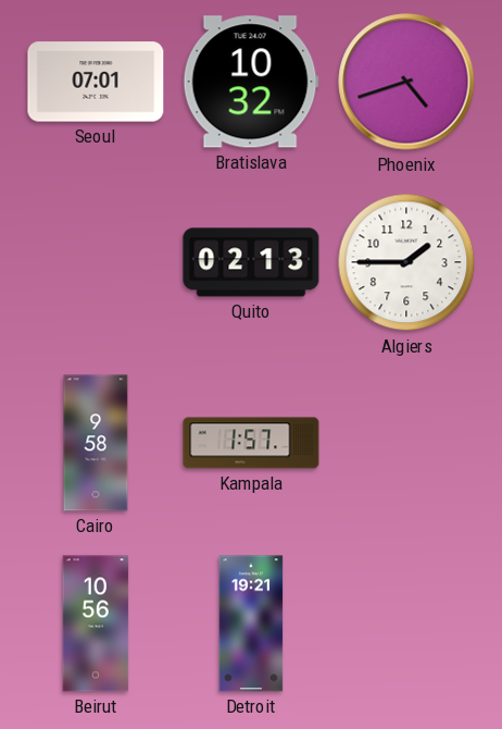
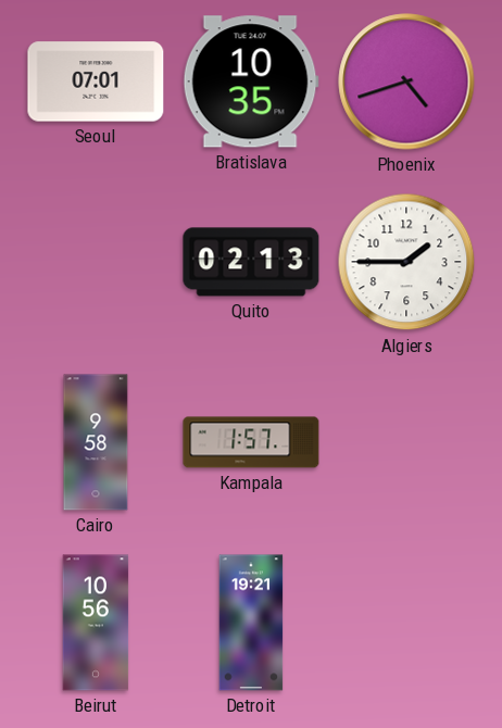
Bratislava: 10:32 -> 10:35 (251, 81)
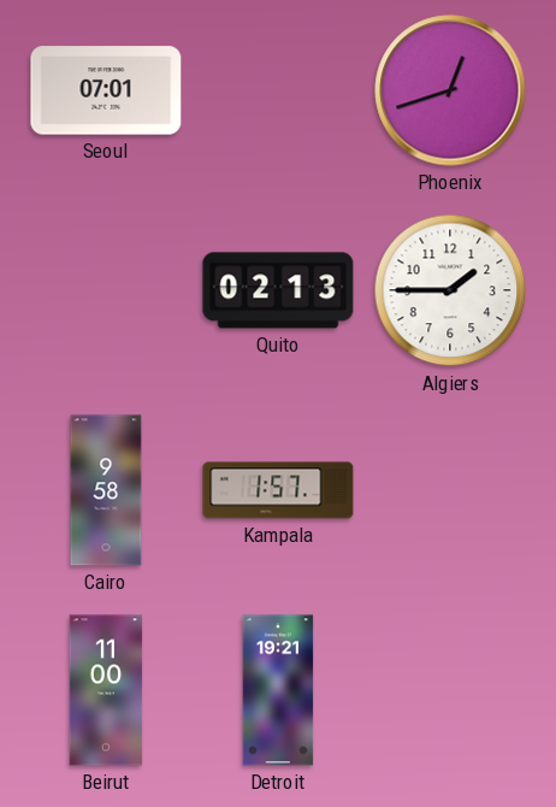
Bratislava: 10:35 -> none (251, 81)
Phoenix: 4:42 -> 12:42 (450, 90)
Beirut: 10:56 -> 11:00 (106, 690)
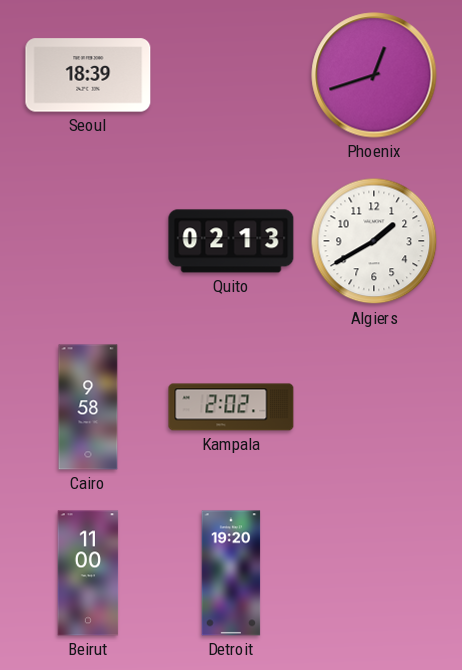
Seoul: 07:01 -> 18:39 (88, 75)
Algiers: 1:45 -> 1:40 (374, 241)
Kampala: 1:57 -> 2:02 (231, 407)
Detroit: 19:21 -> 19:20 (231, 573)
